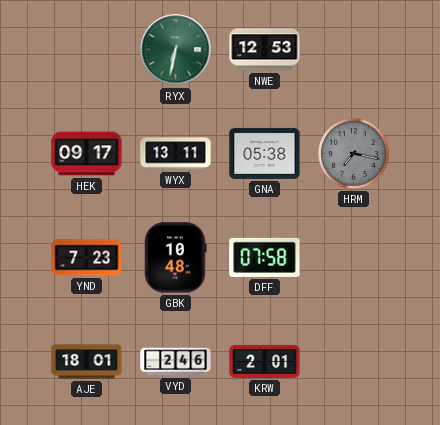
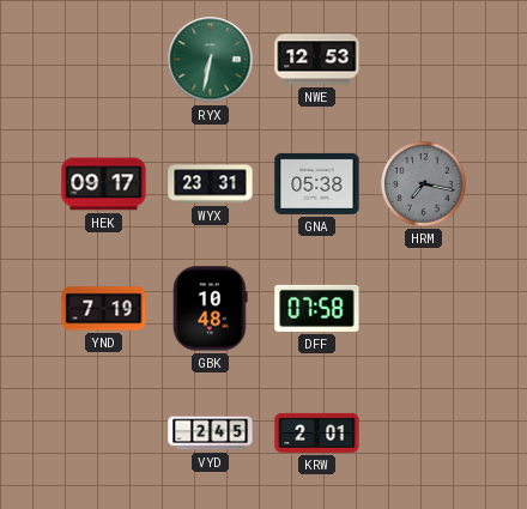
WYX: 13:11 -> 23:31 (211, 184)
YND: 7:23 -> 7:19 (104, 309)
AJE: 18:01 -> none (87, 362)
VYD: 2:46 -> 2:45 (211, 434)
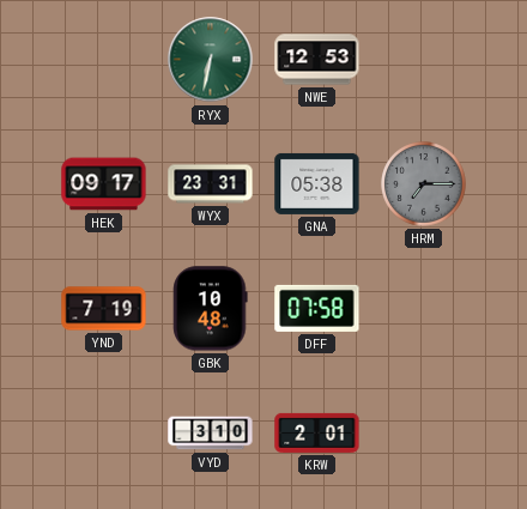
HRM: 7:17 -> 7:15 (424, 184)
VYD: 2:45 -> 3:10 (211, 434)
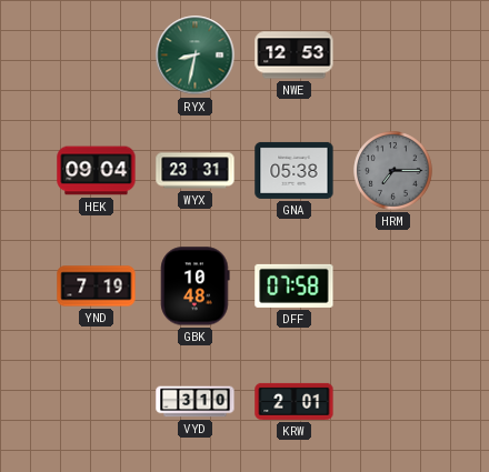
RYX: 6:32 -> 8:32 (196, 56)
HEK: 09:17 -> 09:04 (97, 171)
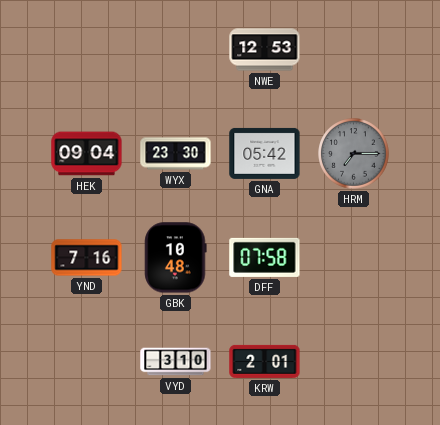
RYX: 8:32 -> none (196, 56)
WYX: 23:31 -> 23:30 (176, 154)
GNA: 05:38 -> 05:42 (265, 153)
YND: 7:19 -> 7:16 (87, 258)
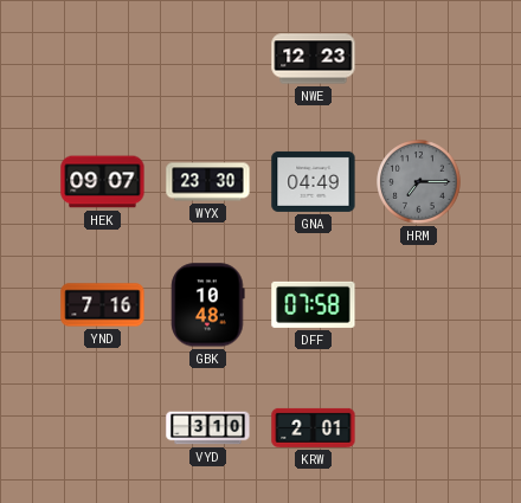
NWE: 12:53 -> 12:23 (314, 59)
HEK: 09:04 -> 09:07 (103, 182)
GNA: 05:42 -> 04:49 (314, 181)
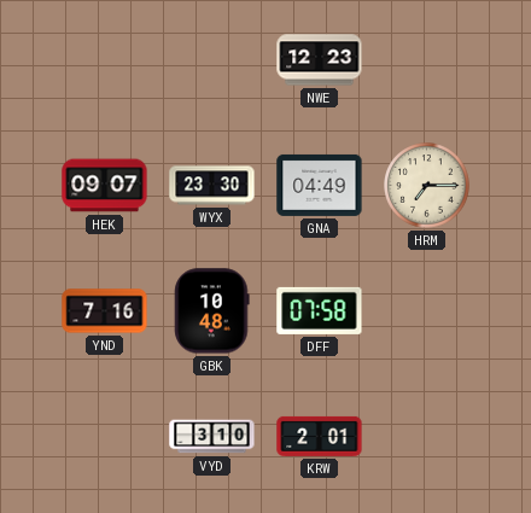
HRM dial: grey -> cream (427, 186)
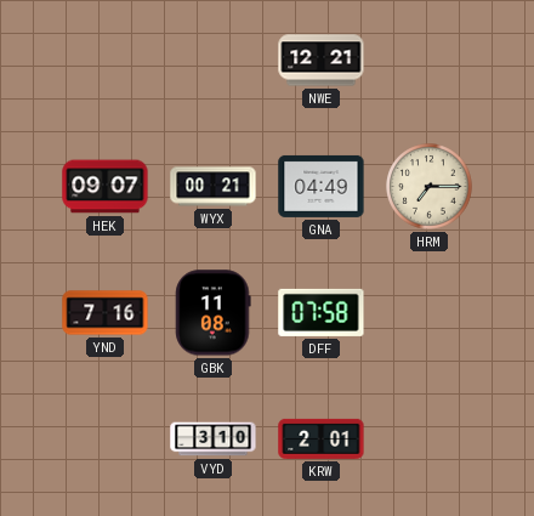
NWE: 12:23 -> 12:21 (322, 61)
WYX: 23:30 -> 00:21 (214, 187)
GBK: 10:48 -> 11:08 (214, 313)
